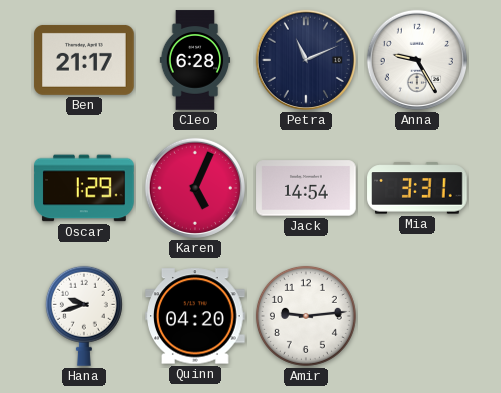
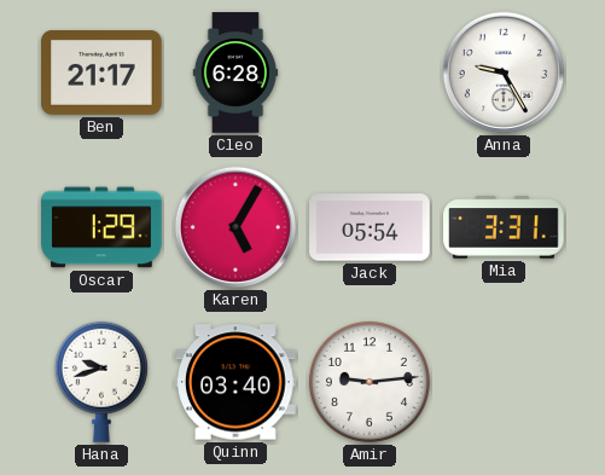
Petra: 11:11 -> none (306, 60)
Karen: 5:04 -> 5:05 (235, 227)
Jack: 14:54 -> 05:54 (370, 227)
Quinn: 04:20 -> 03:40 (237, 382)
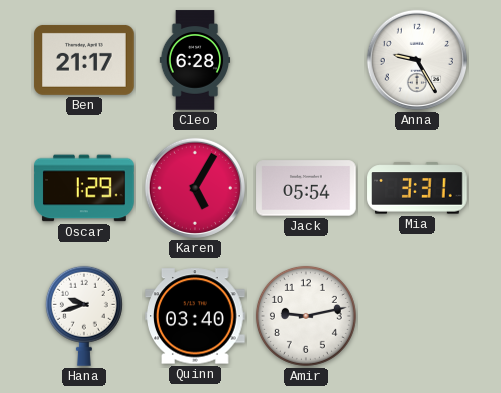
Amir: 9:14 -> 9:13 (306, 316)
